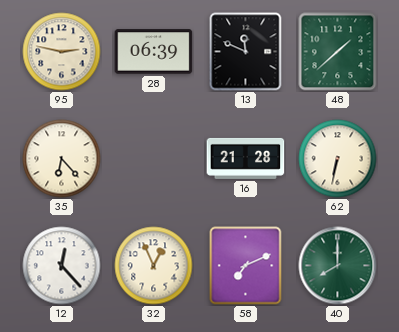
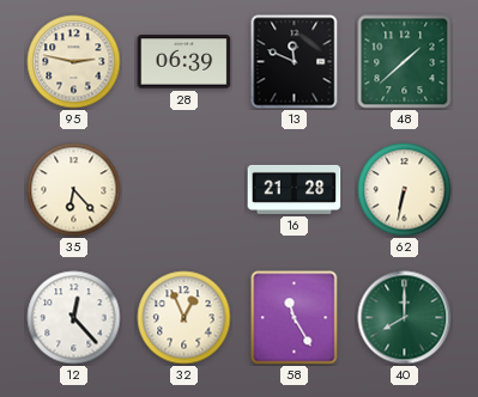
58: 7:11 -> 11:25 (295, 318)
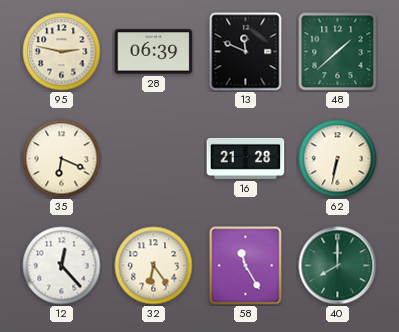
35: 6:23 -> 6:19 (62, 159)
32: 12:56 -> 6:24 (154, 266)
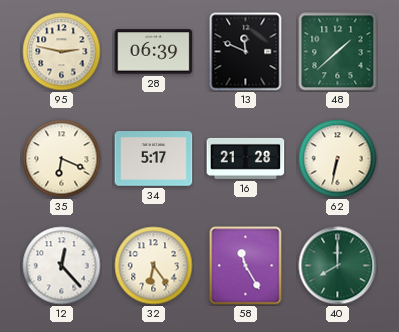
34: none -> 5:17 (154, 159)
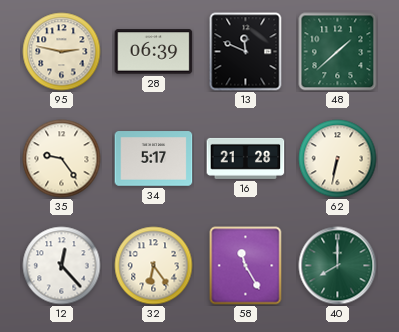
35: 6:19 -> 9:24 (62, 159)
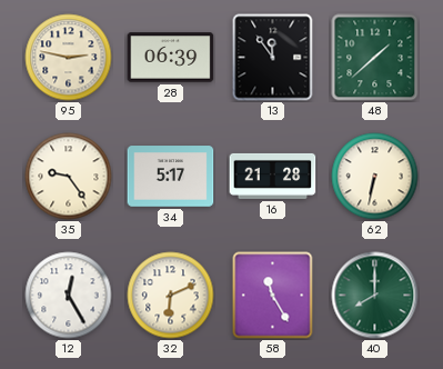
13: 11:49 -> 11:54 (273, 58)
12: 12:23 -> 12:25 (69, 296)
32: 6:24 -> 6:11 (171, 296)
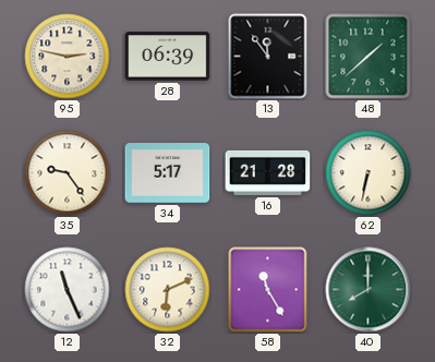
12: 12:25 -> 11:26 (68, 290)
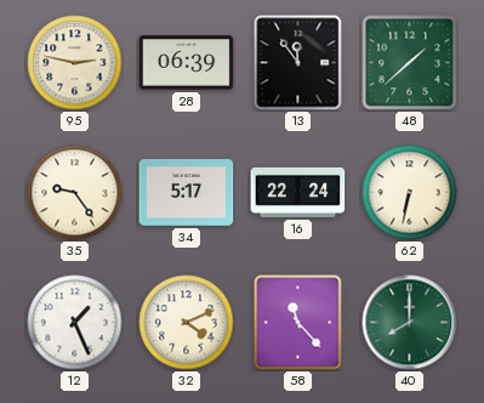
16: 21:28 -> 22:24 (298, 192)
12: 11:26 -> 1:26 (75, 323)
32: 6:11 -> 4:11 (187, 323)
58: 11:25 -> 11:23 (298, 323)
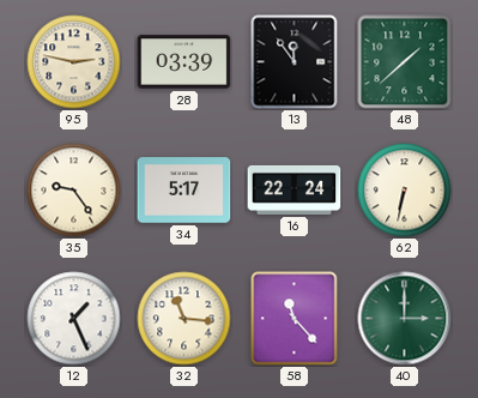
28: 06:39 -> 03:39 (184, 62)
32: 4:11 -> 11:16 (184, 319)
40: 8:00 -> 3:00 (405, 319)
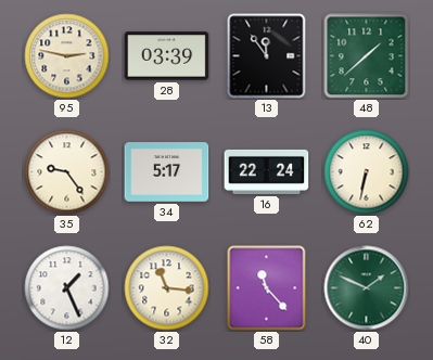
40: 3:00 -> 1:49 (367, 288)
